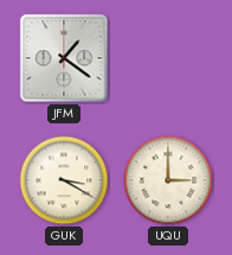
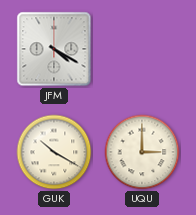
JFM: 1:21 -> 4:20 (54, 49)
GUK: 3:20 -> 10:20 (54, 152)
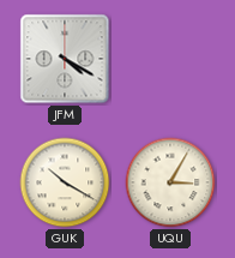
UQU: 3:00 -> 3:05 (170, 182)
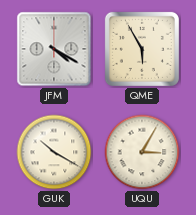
QME: none -> 5:55 (142, 49)
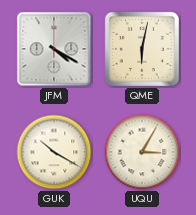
QME: 5:55 -> 6:02 (142, 49)
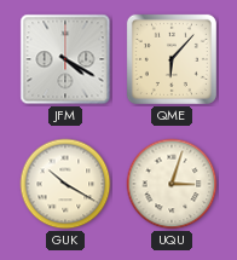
QME: 6:02 -> 6:07 (172, 59)
UQU: 3:05 -> 3:03 (172, 184)
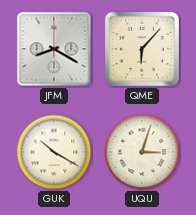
JFM: 4:20 -> 8:20 (54, 49)
